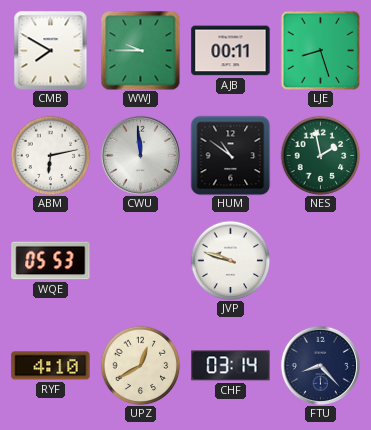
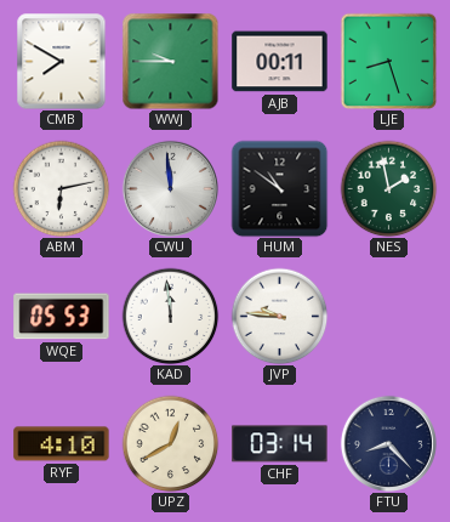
KAD: none -> 11:59 (170, 316)
JVP: 9:48 -> 9:46 (279, 316)
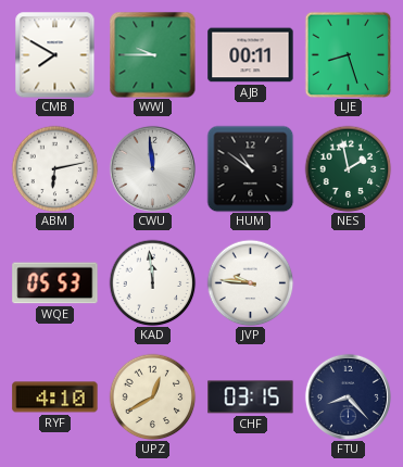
CHF: 03:14 -> 03:15 (251, 397)
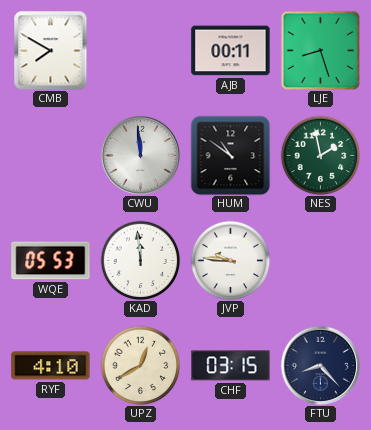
WWJ: 9:45 -> none (152, 54)
ABM: 6:13 -> none (54, 168)
